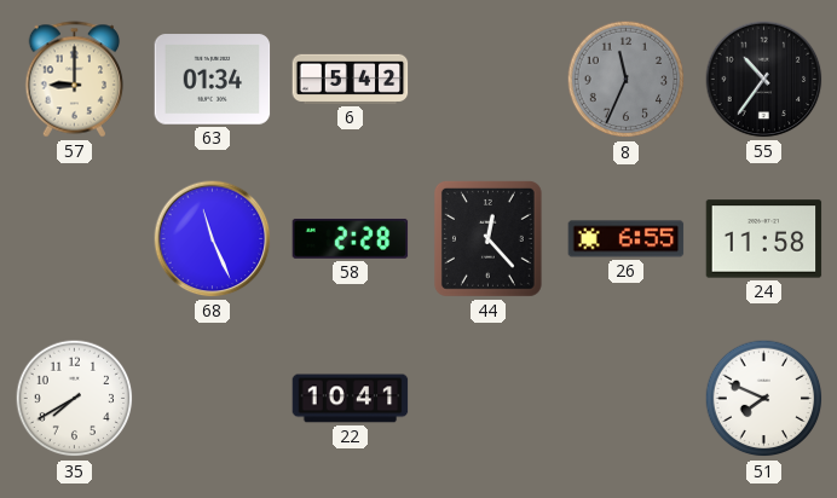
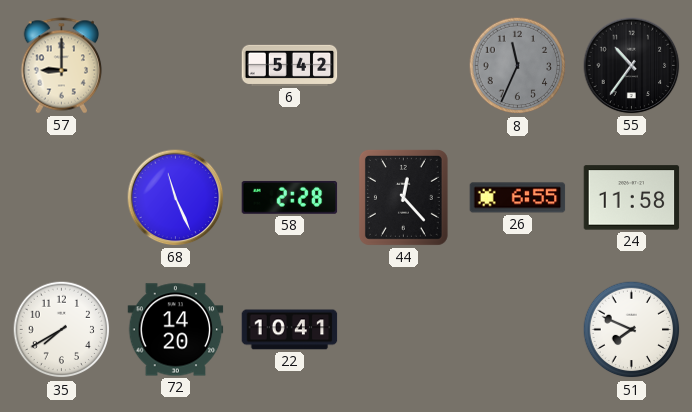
63: 01:34 -> none (213, 80)
72: none -> 14:20 (176, 330)
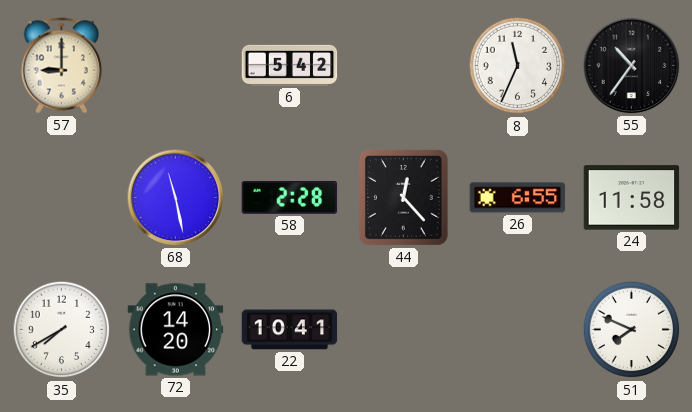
8 dial: grey -> white (518, 66)
68: 11:26 -> 11:28 (176, 198)
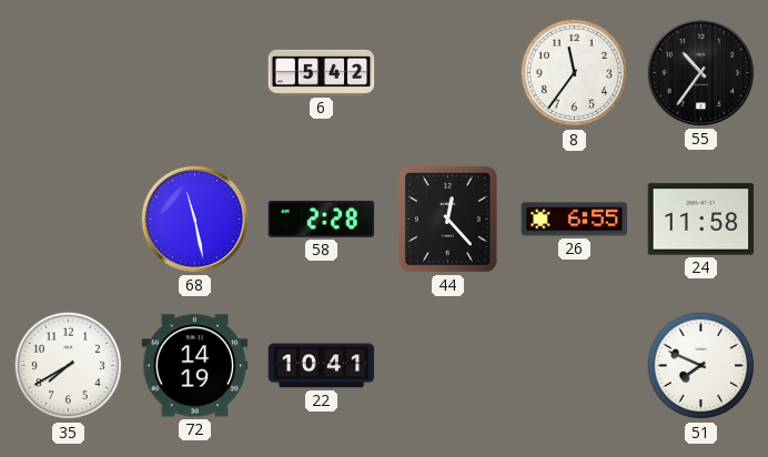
57: 9:00 -> none (62, 66)
8: 11:34 -> 11:36 (575, 73)
72: 14:20 -> 14:19 (195, 366)
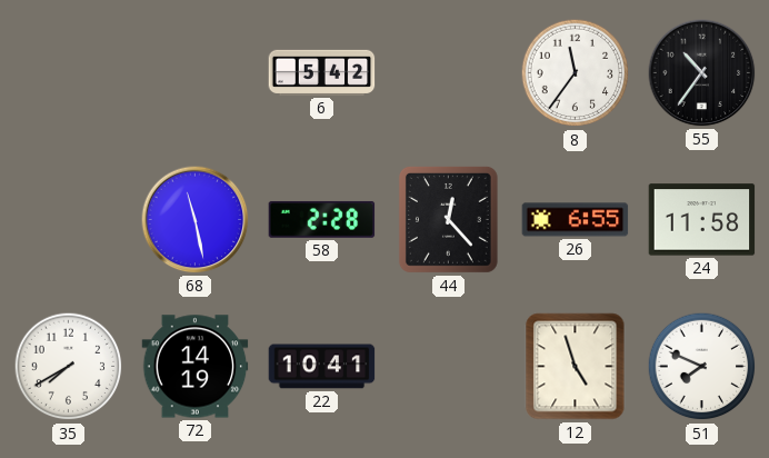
12: none -> 4:57 (576, 367)
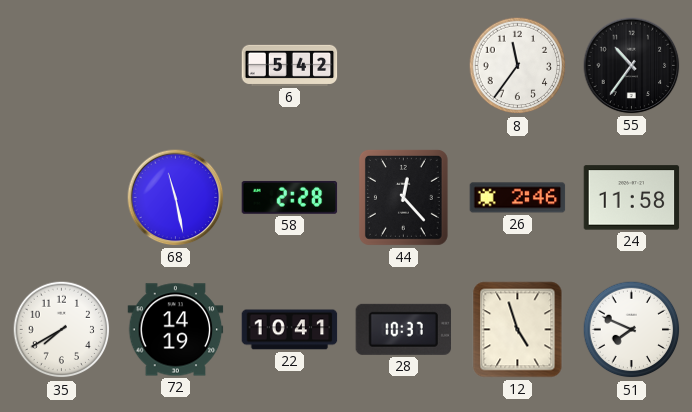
26: 6:55 -> 2:46 (518, 198)
28: none -> 10:37 (404, 329)
